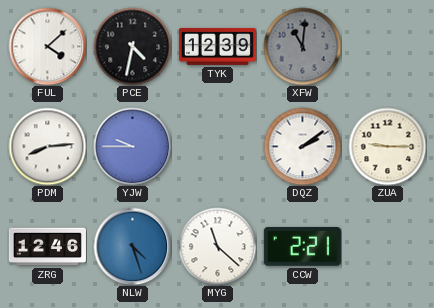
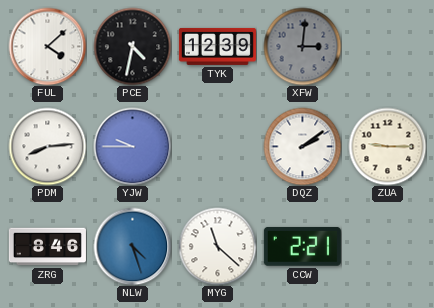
XFW: 11:01 -> 3:01 (302, 46)
ZRG: 12:46 -> 8:46 (47, 247)
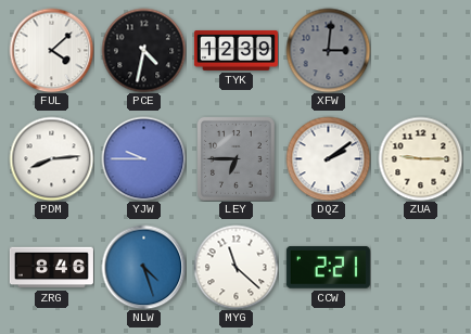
LEY: none -> 6:45 (235, 159)
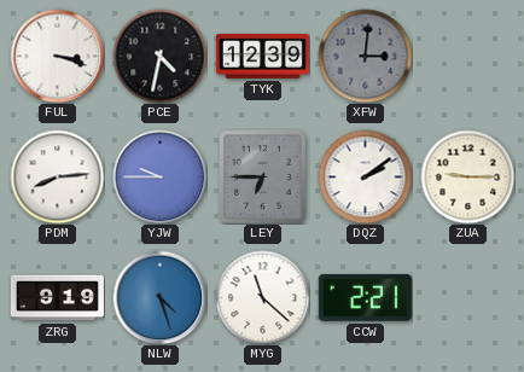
FUL: 4:08 -> 3:18 (57, 56)
ZRG: 8:46 -> 9:19 (57, 298)
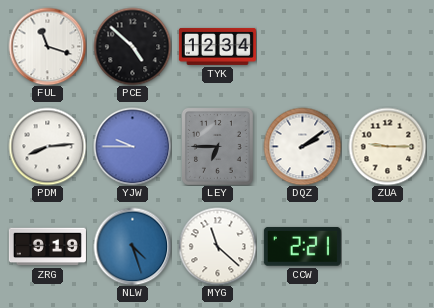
FUL: 3:18 -> 11:18 (47, 46)
PCE: 4:32 -> 4:52 (132, 46)
TYK: 12:39 -> 12:34 (217, 46)
XFW: 3:01 -> none (365, 56)
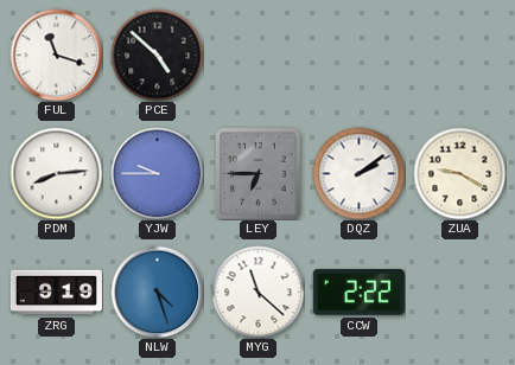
TYK: 12:34 -> none (217, 46)
ZUA: 9:15 -> 9:20 (459, 173)
CCW: 2:21 -> 2:22 (358, 292)
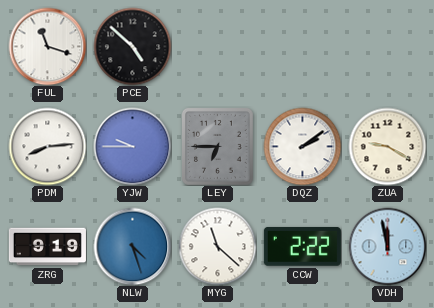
VDH: none -> 11:58 (387, 246)
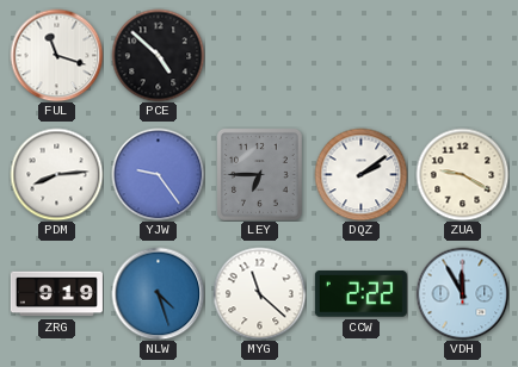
YJW: 9:45 -> 9:24 (158, 174)
VDH: 11:58 -> 11:55 (462, 293)
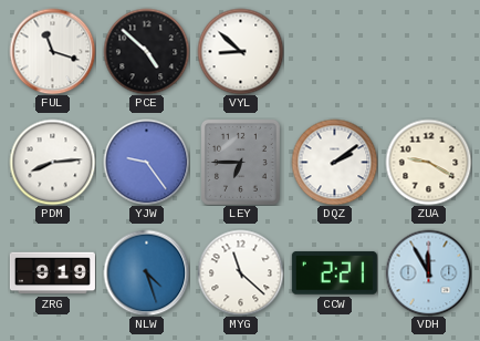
VYL: none -> 8:52 (240, 51)
CCW: 2:22 -> 2:21 (334, 272)
